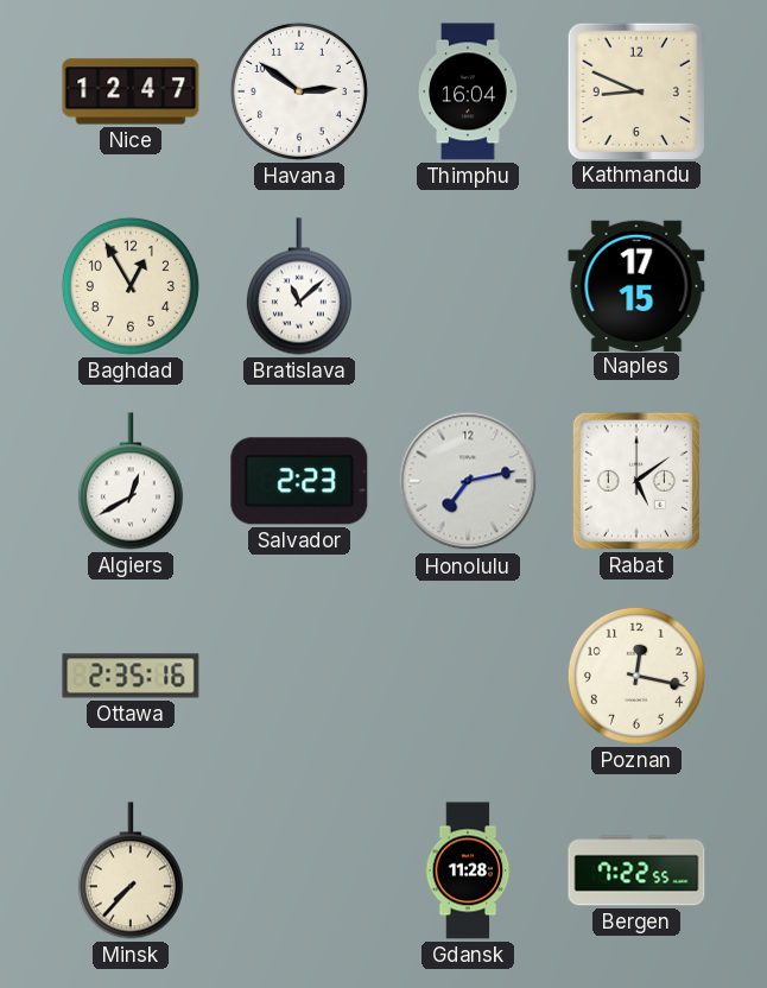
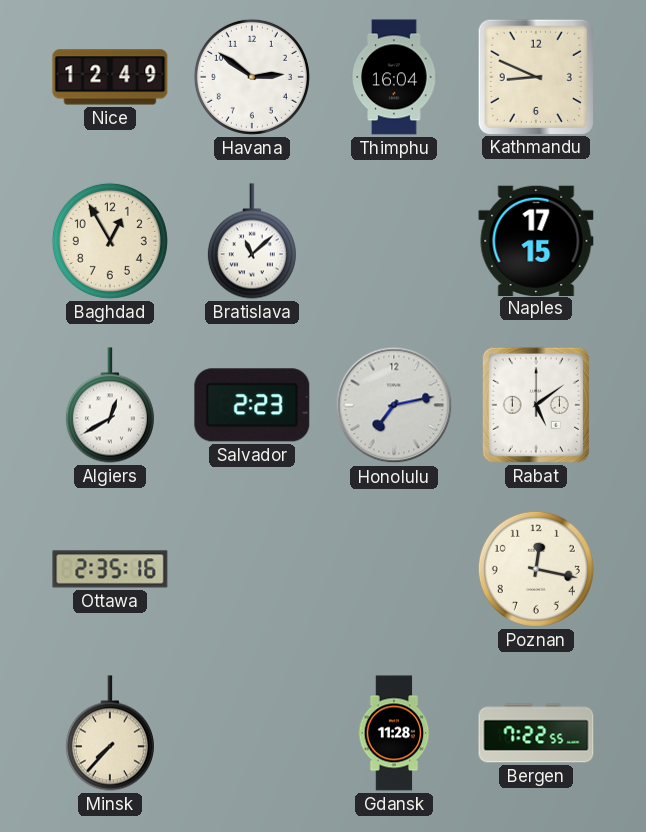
Nice: 12:47 -> 12:49 (110, 77)
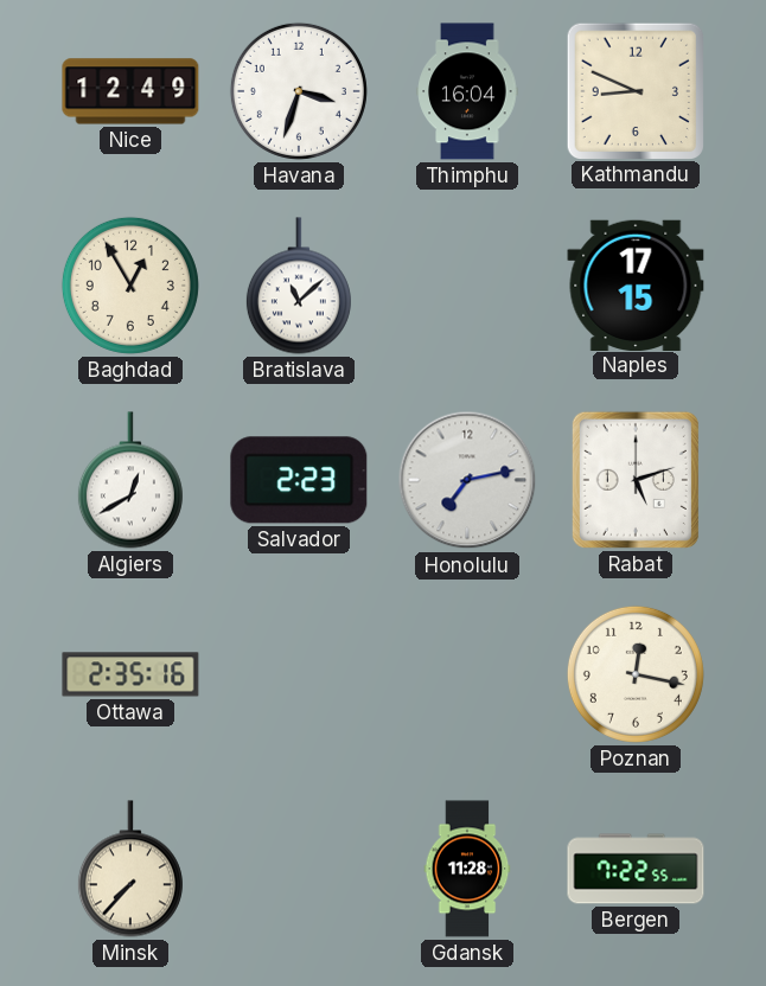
Havana: 2:51 -> 3:33 (299, 91)
Rabat: 5:09 -> 5:12 (636, 480)
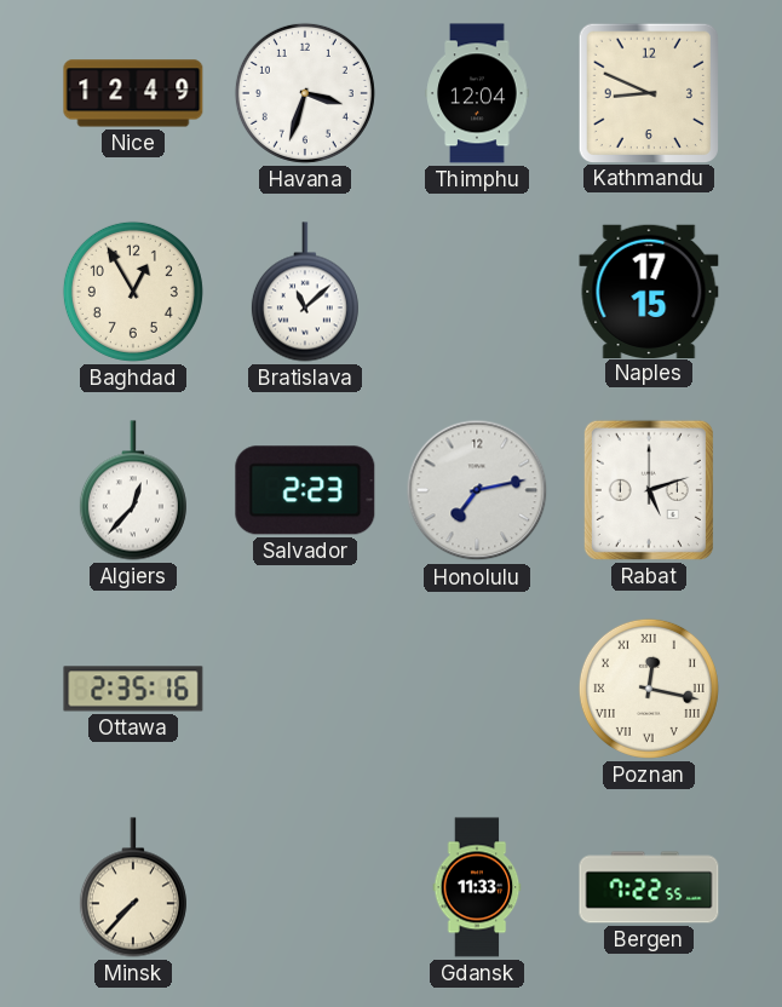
Thimphu: 16:04 -> 12:04 (477, 93)
Algiers: 12:40 -> 12:37 (133, 490)
Poznan numerals: Arabic -> Roman (649, 689)
Gdansk: 11:28 -> 11:33 (477, 887)
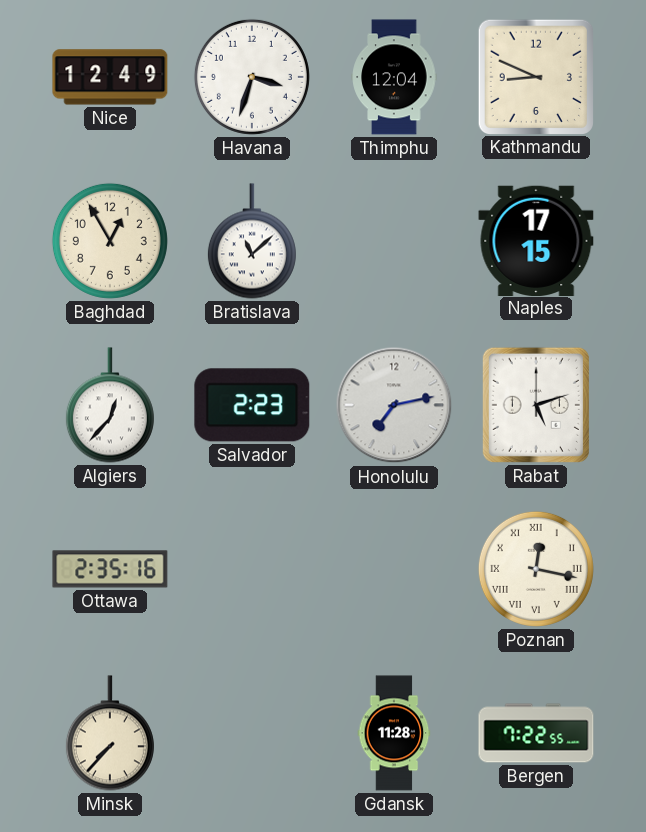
Gdansk: 11:33 -> 11:28 (394, 733)
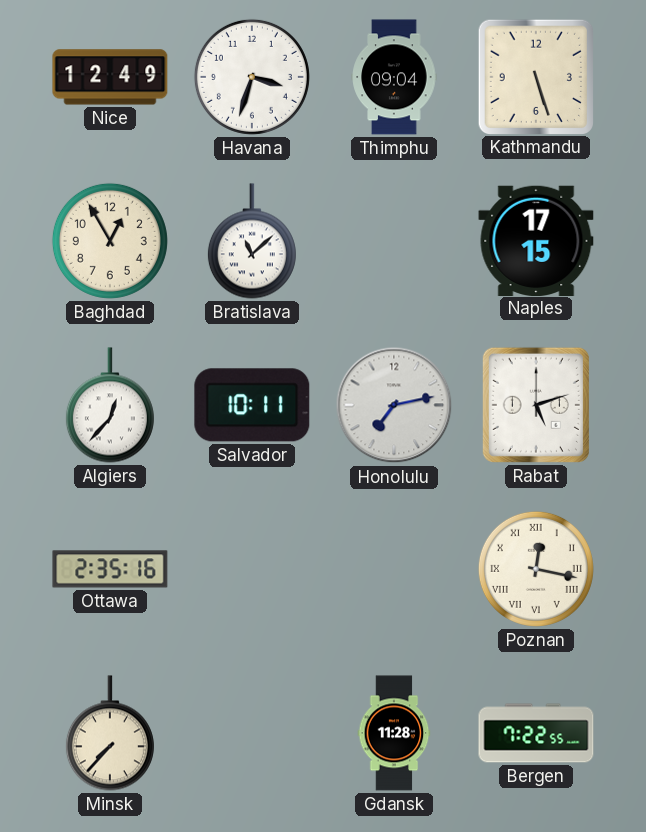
Thimphu: 12:04 -> 09:04 (394, 77)
Kathmandu: 8:49 -> 5:27 (535, 76)
Salvador: 2:23 -> 10:11 (252, 405)
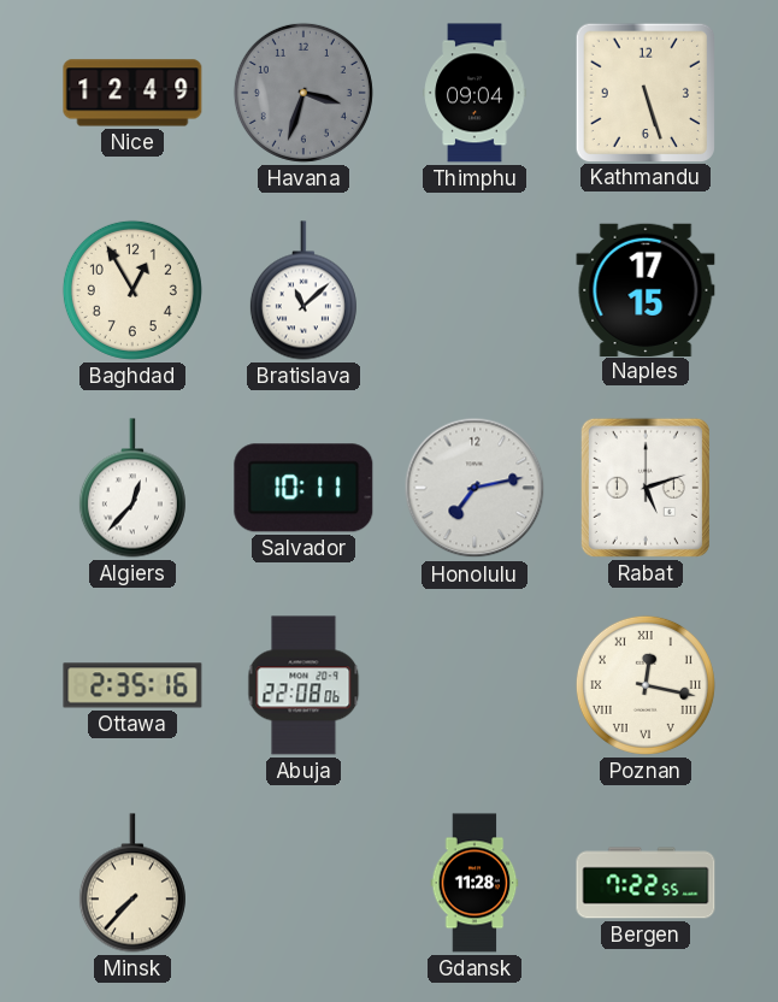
Havana dial: white -> grey (303, 93)
Abuja: none -> 22:08 (303, 685)
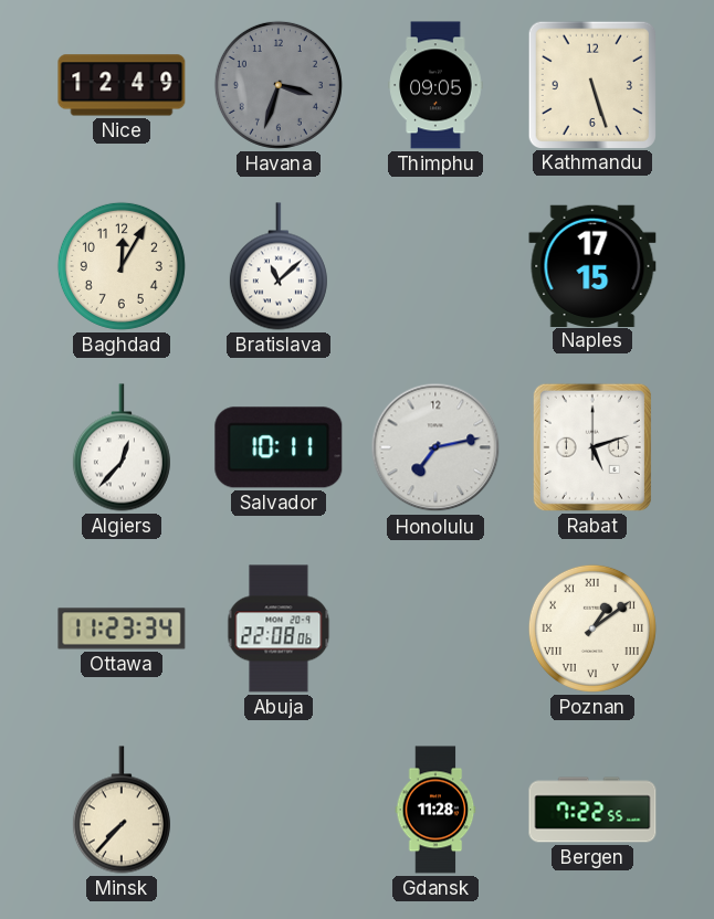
Thimphu: 09:04 -> 09:05 (435, 85)
Baghdad: 12:55 -> 12:05 (122, 266)
Ottawa: 2:35 -> 11:23 (122, 628)
Poznan: 12:17 -> 1:09 (592, 628)
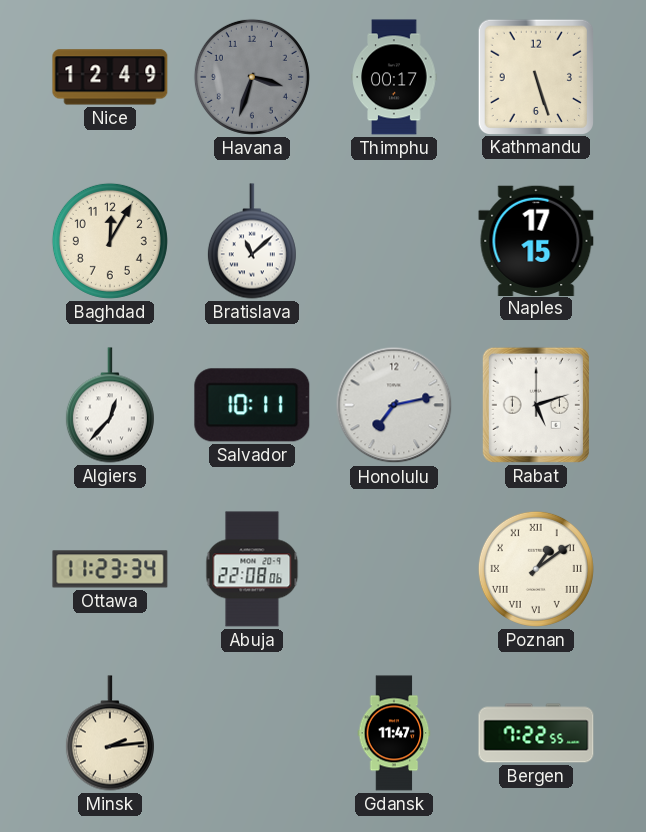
Thimphu: 09:05 -> 00:17 (394, 77)
Minsk: 7:37 -> 2:14 (110, 733)
Gdansk: 11:28 -> 11:47 (394, 733)
